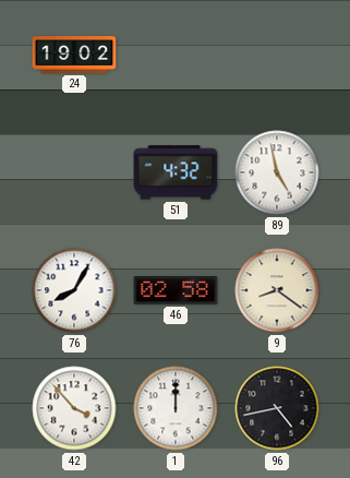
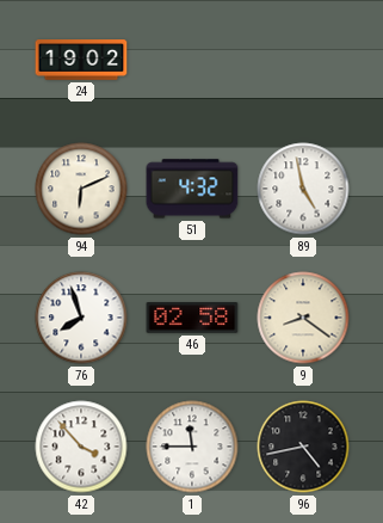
94: none -> 6:11 (81, 189)
76: 8:05 -> 7:57 (81, 318)
1: 12:00 -> 11:45 (192, 447)
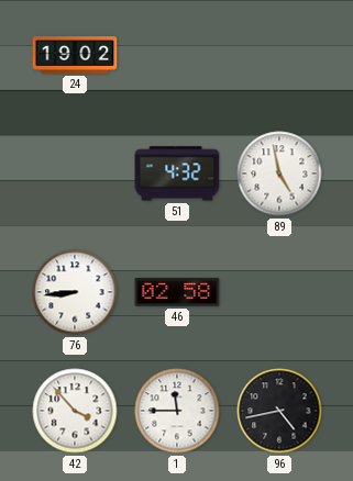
94: 6:11 -> none (81, 189)
76: 7:57 -> 8:44 (75, 292)
9: 8:21 -> none (303, 318)
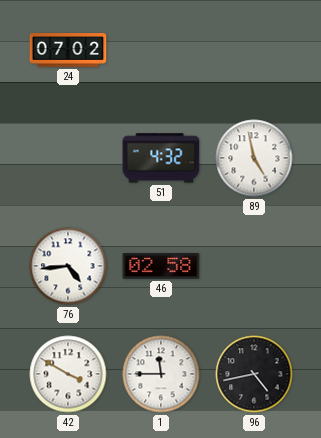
24: 19:02 -> 07:02 (68, 50)
76: 8:44 -> 4:44 (68, 266)
42: 3:53 -> 3:50 (68, 374)
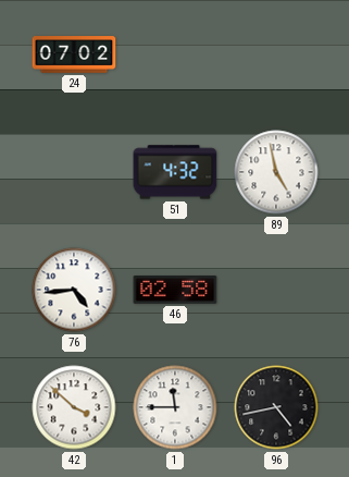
42: 3:50 -> 3:52 (74, 407)
